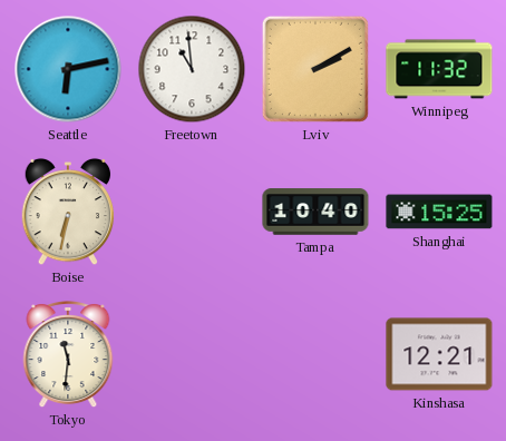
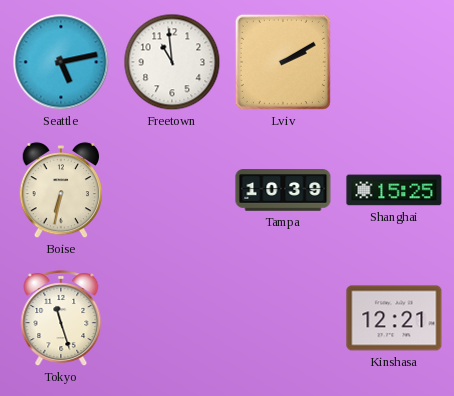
Seattle: 6:13 -> 5:13 (61, 62)
Winnipeg: 11:32 -> none (439, 69)
Tampa: 10:40 -> 10:39 (283, 190)
Tokyo: 11:31 -> 11:27 (61, 319)
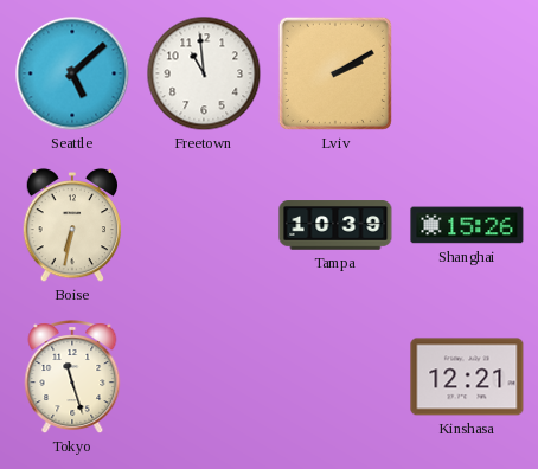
Seattle: 5:13 -> 5:08 (72, 73)
Shanghai: 15:25 -> 15:26 (467, 225)
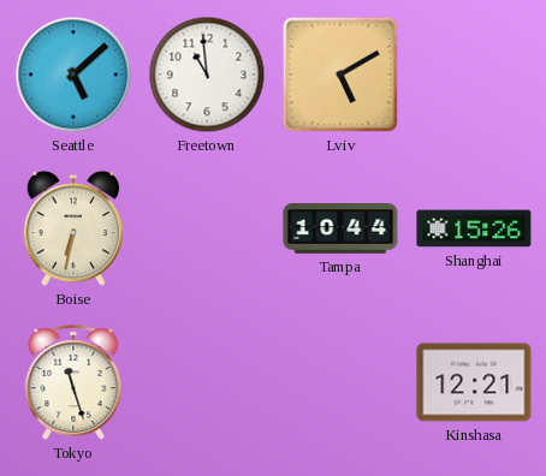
Lviv: 2:10 -> 5:10 (340, 75)
Tampa: 10:39 -> 10:44 (340, 228)
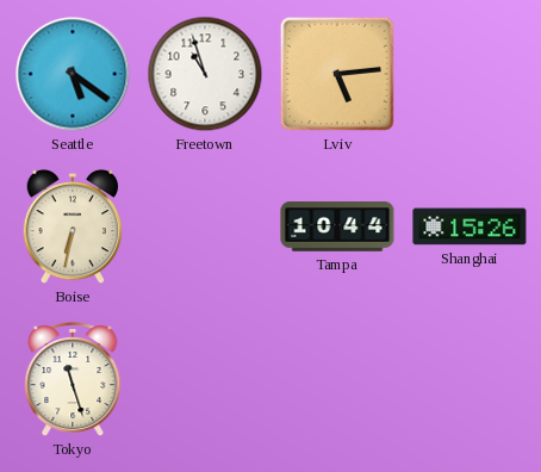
Seattle: 5:08 -> 5:21 (73, 74)
Freetown: 10:59 -> 10:57 (205, 74)
Lviv: 5:10 -> 5:14 (337, 74)
Kinshasa: 12:21 -> none (474, 382)
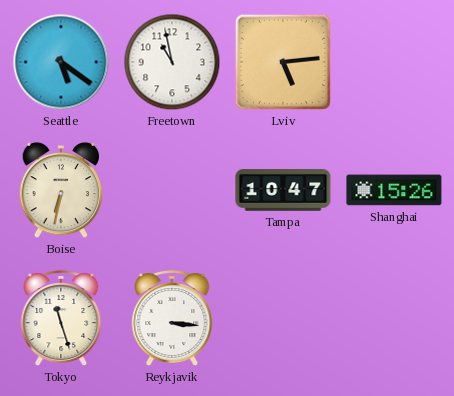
Freetown: 10:57 -> 10:58 (172, 62)
Tampa: 10:44 -> 10:47 (283, 190)
Reykjavik: none -> 3:16 (172, 319)
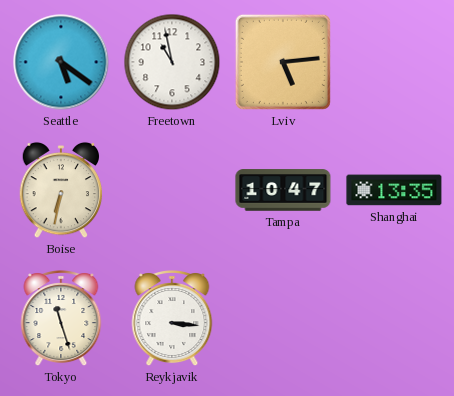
Shanghai: 15:26 -> 13:35 (394, 190)
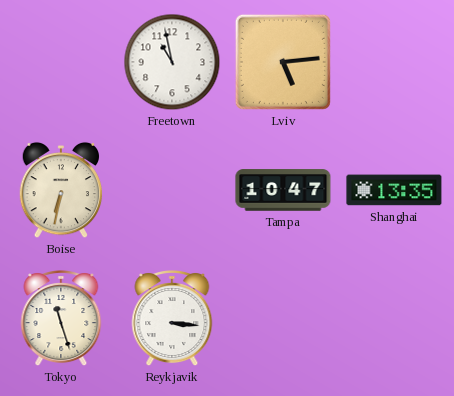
Seattle: 5:21 -> none (61, 62)
